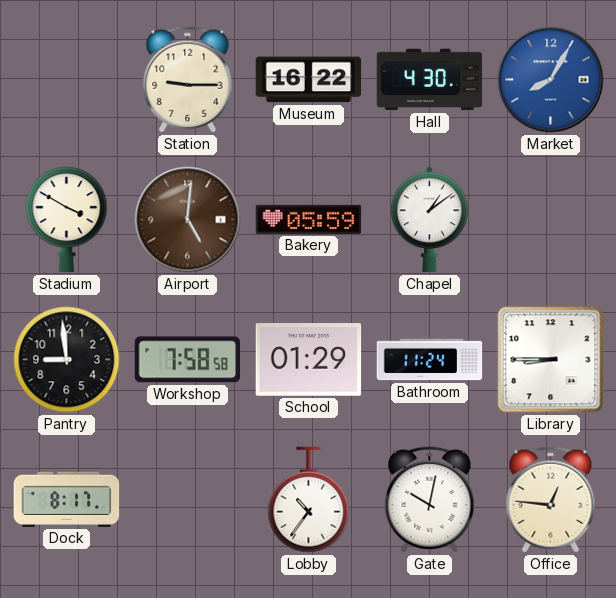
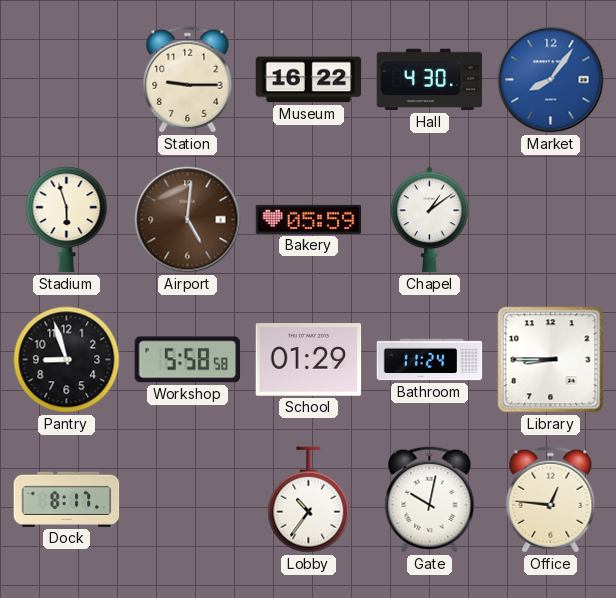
Market: 8:05 -> 8:06 (551, 80)
Stadium: 3:50 -> 5:57 (67, 220)
Pantry: 8:59 -> 8:57 (67, 360)
Workshop: 7:58 -> 5:58 (188, 360)
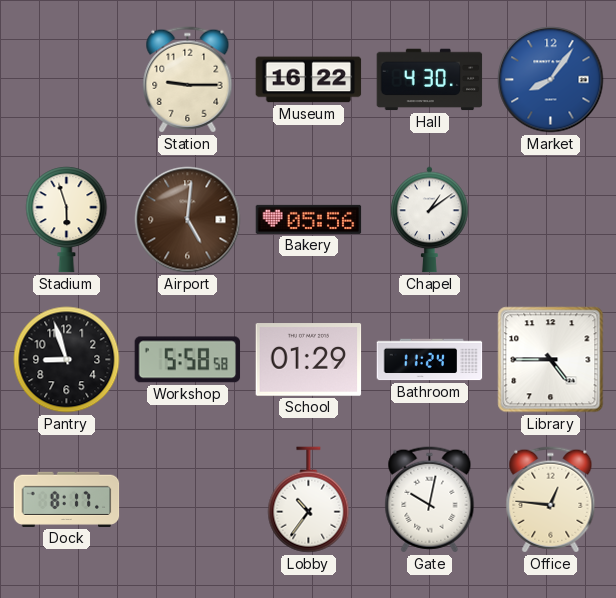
Bakery: 05:59 -> 05:56 (309, 219)
Library: 8:45 -> 4:45 (551, 360)
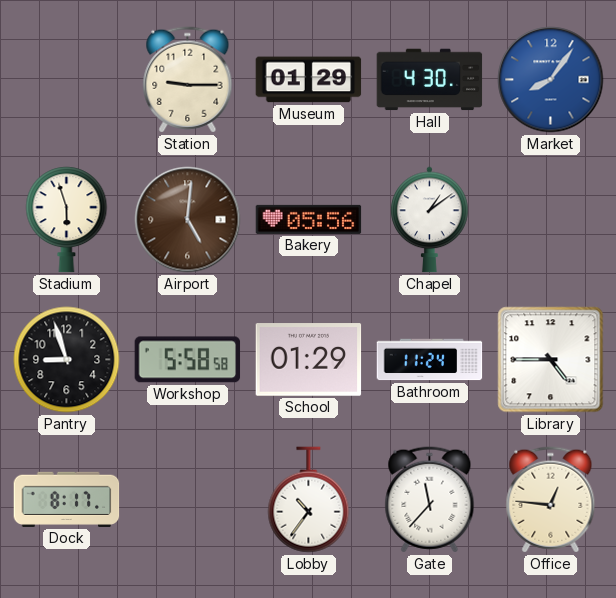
Museum: 16:22 -> 01:29 (309, 80)
Gate: 10:02 -> 11:37 (430, 500)
